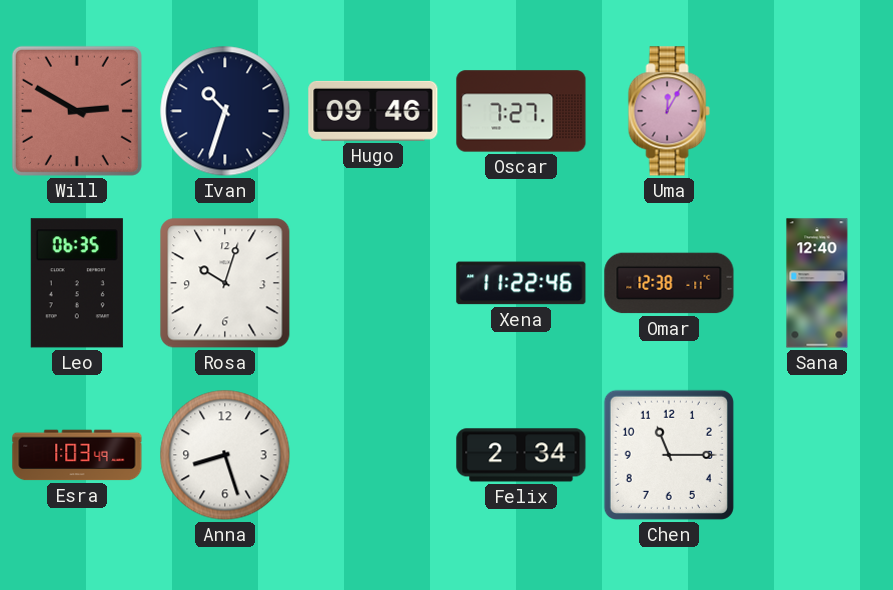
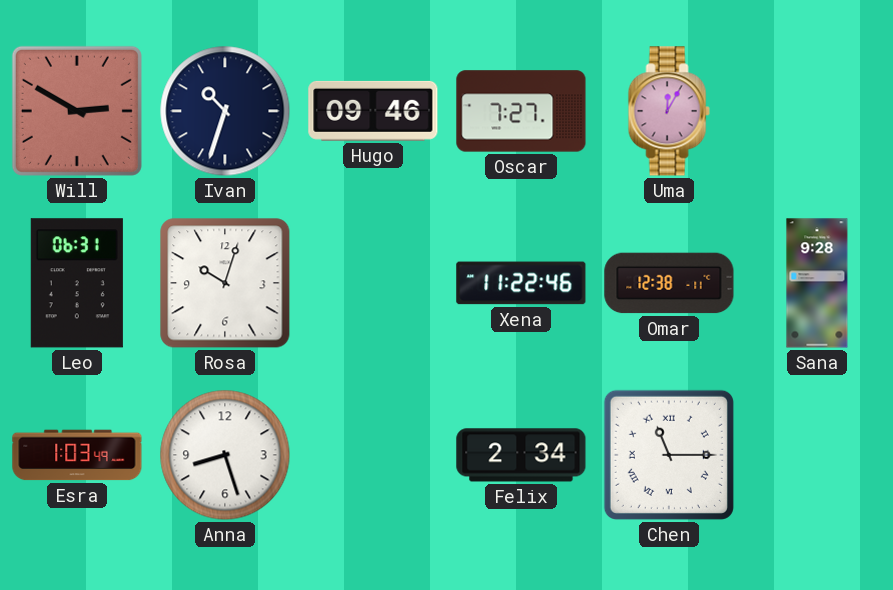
Leo: 06:35 -> 06:31 (77, 283)
Sana: 12:40 -> 9:28 (817, 283)
Chen numerals: Arabic -> Roman (669, 455)
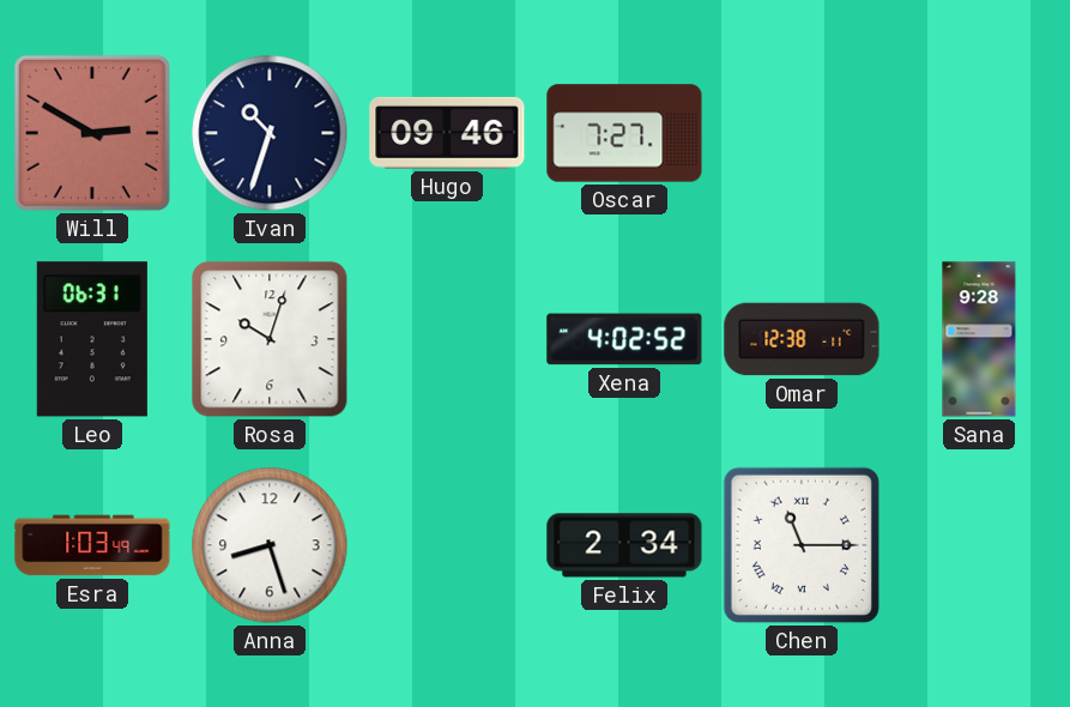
Uma: 12:05 -> none (669, 111)
Xena: 11:22 -> 4:02 (624, 339)
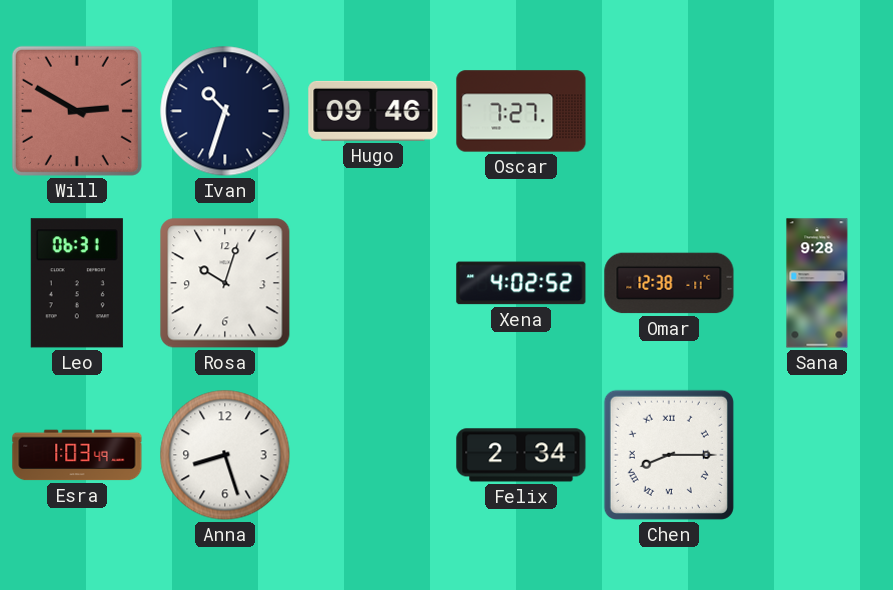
Chen: 11:15 -> 8:15 (669, 455)
